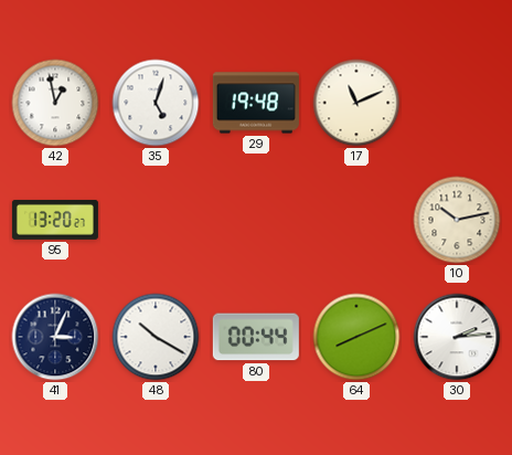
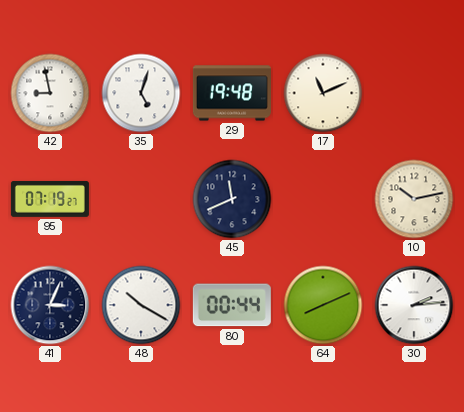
42: 12:58 -> 8:58 (50, 93)
95: 13:20 -> 07:19 (50, 199)
45: none -> 11:41 (232, 199)
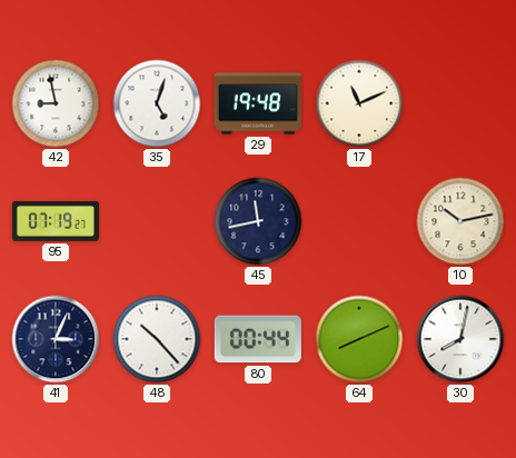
45: 11:41 -> 11:43 (258, 221)
48: 10:20 -> 10:23 (157, 339)
30: 2:14 -> 8:02 (460, 339)
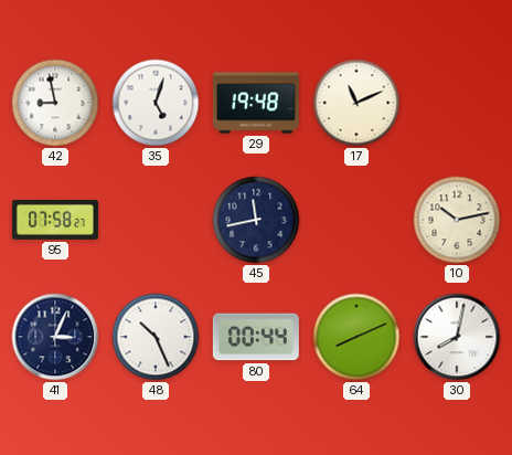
95: 07:19 -> 07:58 (55, 220)
48: 10:23 -> 10:26 (156, 337)
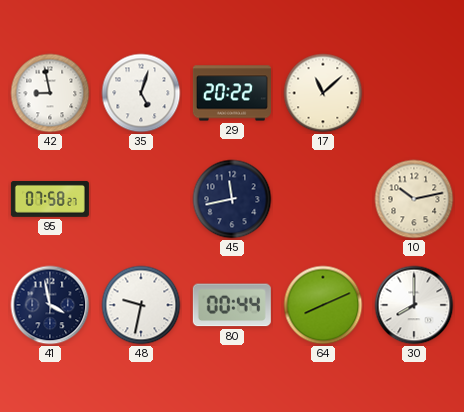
29: 19:48 -> 20:22 (232, 93)
17: 11:11 -> 11:08 (323, 93)
41: 3:04 -> 3:58 (50, 305)
48: 10:26 -> 9:32 (141, 305)
30: 8:02 -> 8:00 (414, 305)
